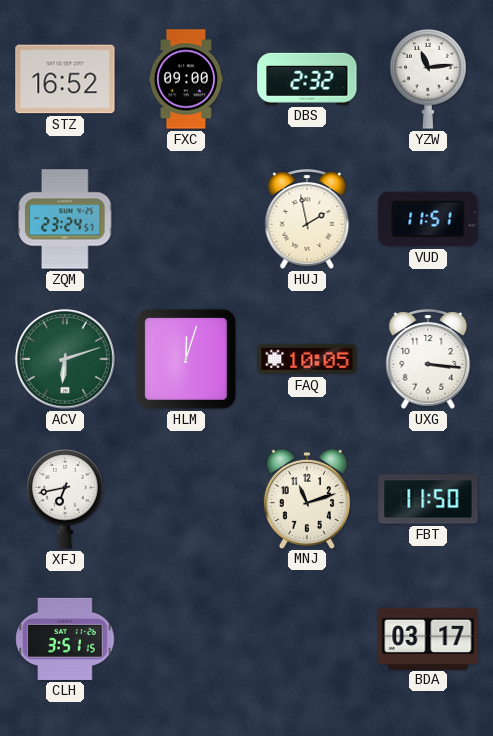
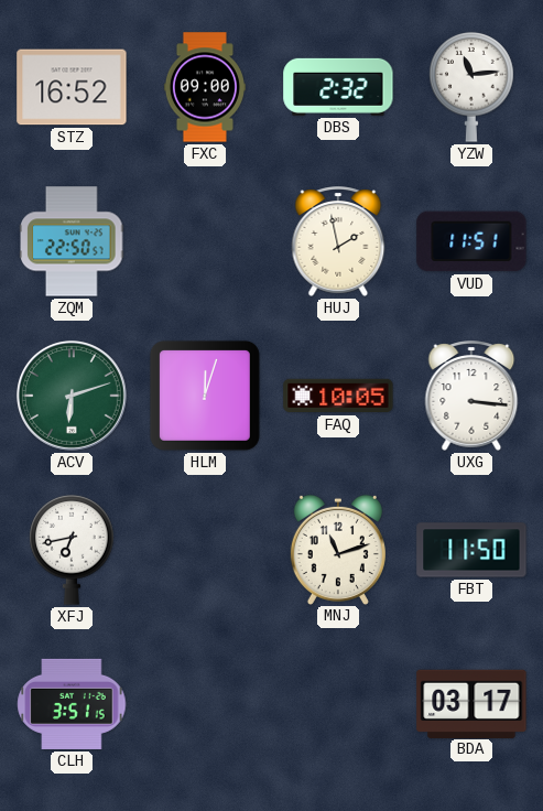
ZQM: 23:24 -> 22:50 (72, 241)
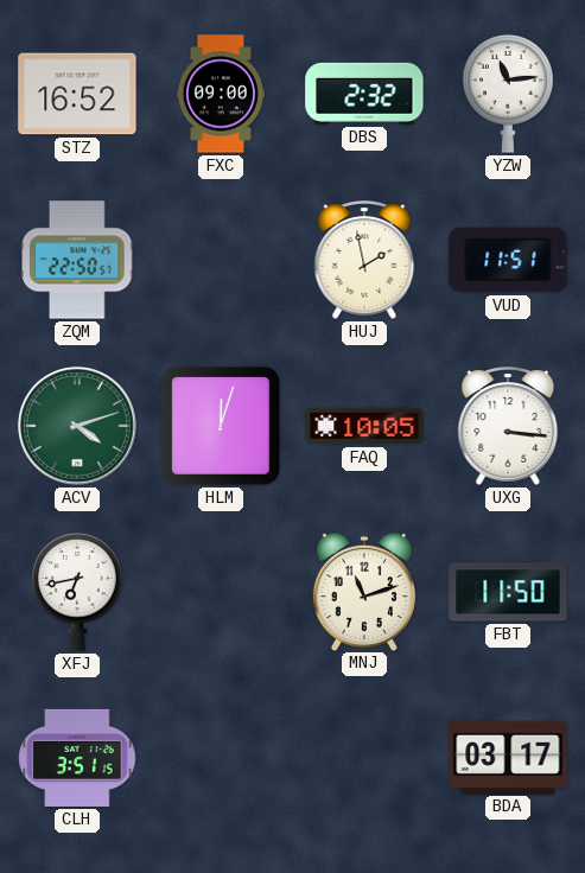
ACV: 6:12 -> 4:12 (77, 426)
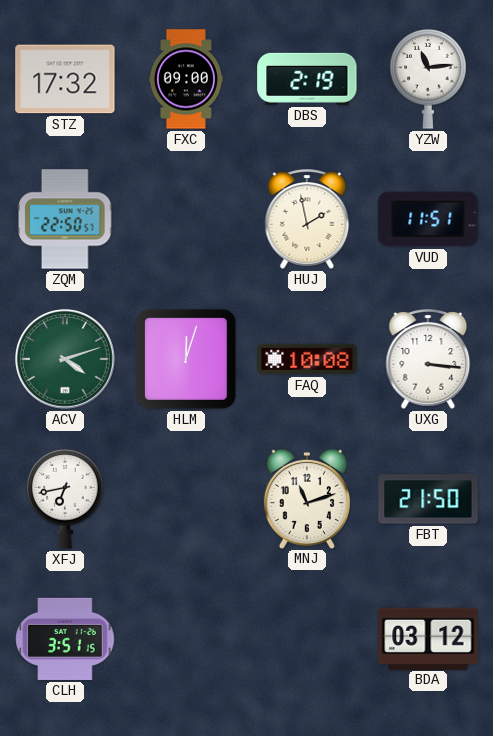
STZ: 16:52 -> 17:32 (65, 79)
DBS: 2:32 -> 2:19 (307, 79)
FAQ: 10:05 -> 10:08 (307, 359)
FBT: 11:50 -> 21:50 (428, 499)
BDA: 03:17 -> 03:12 (428, 638)
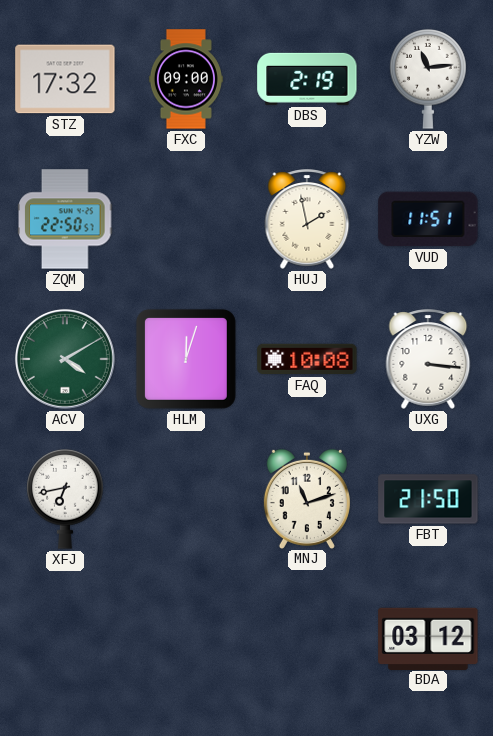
ACV: 4:12 -> 4:10 (65, 359)
CLH: 3:51 -> none (65, 639)
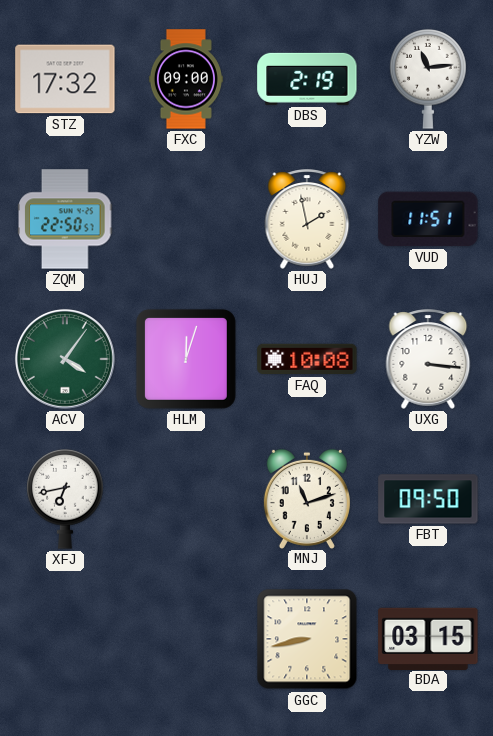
ACV: 4:10 -> 4:06 (65, 359)
FBT: 21:50 -> 09:50 (428, 499)
GGC: none -> 8:43 (307, 639)
BDA: 03:12 -> 03:15 (428, 638)
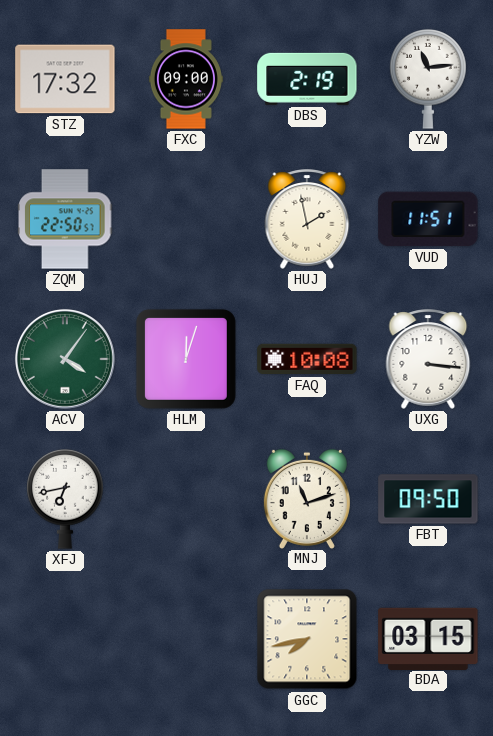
GGC: 8:43 -> 7:43 (307, 639)
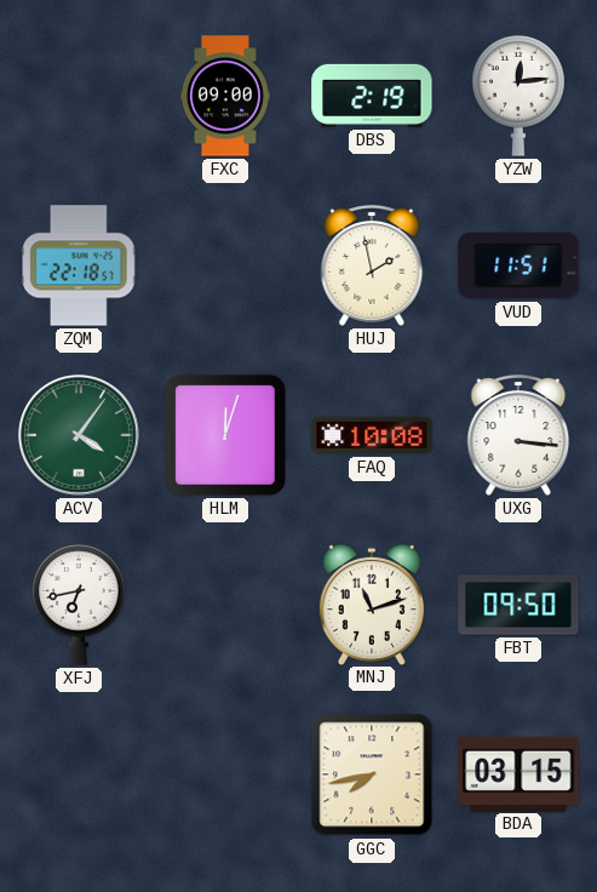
STZ: 17:32 -> none (65, 79)
YZW: 11:14 -> 12:14 (518, 96)
ZQM: 22:50 -> 22:18 (79, 265)
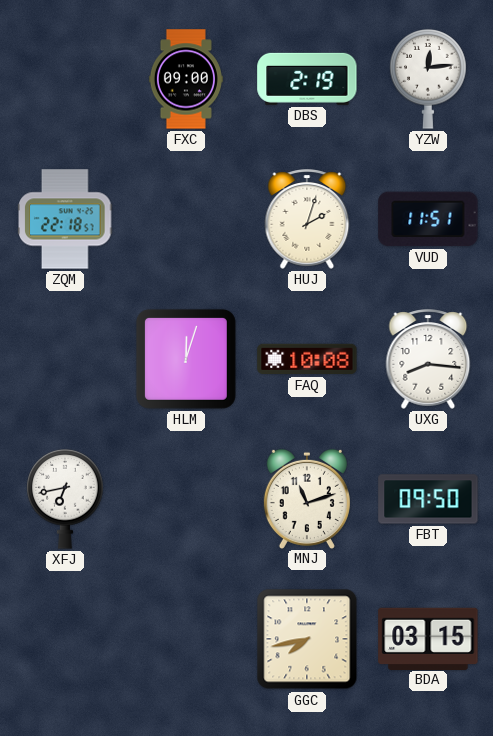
HUJ: 1:58 -> 2:03 (307, 219)
ACV: 4:06 -> none (79, 435)
UXG: 3:16 -> 8:16 (428, 359)
